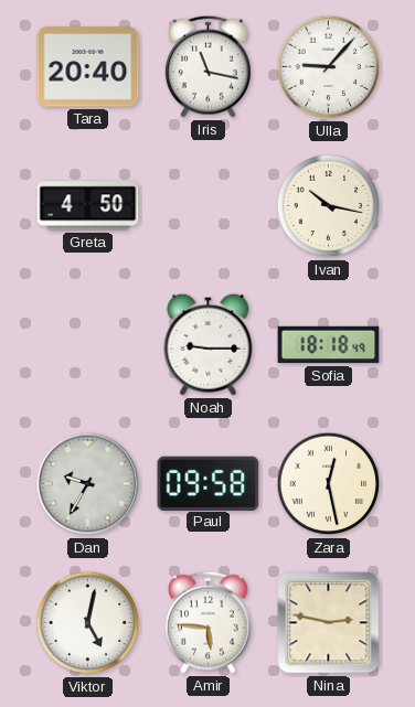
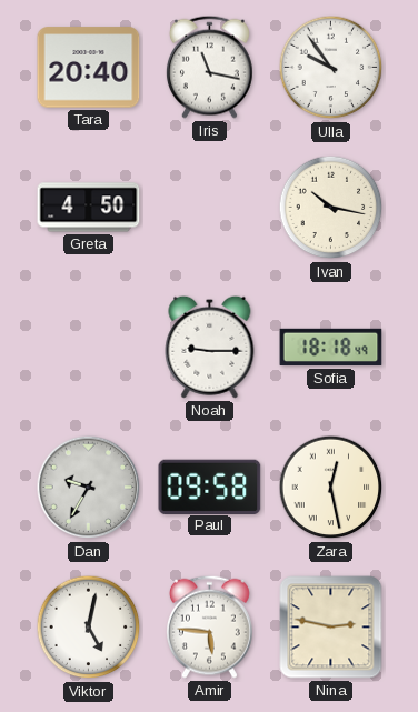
Ulla: 9:07 -> 9:54 (331, 68)
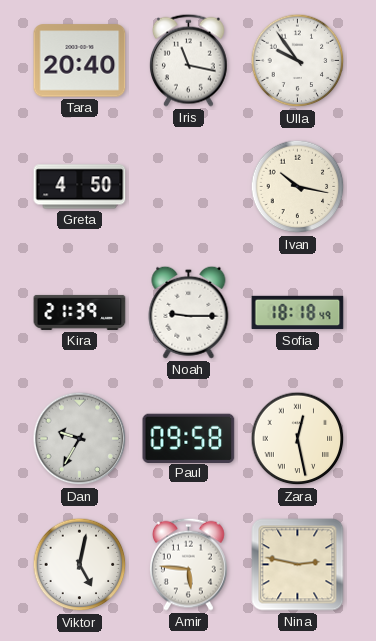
Kira: none -> 21:39 (80, 312)
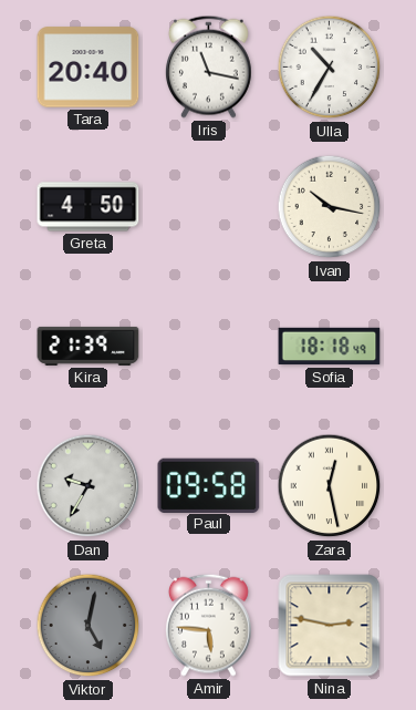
Ulla: 9:54 -> 10:35 (330, 68)
Noah: 9:15 -> none (189, 312)
Viktor dial: white -> grey (89, 626)
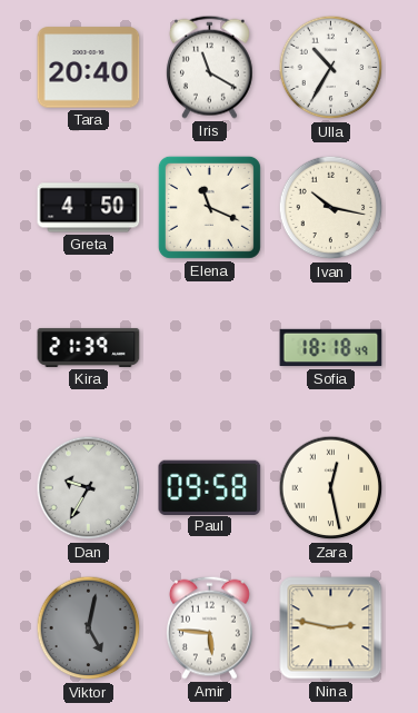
Iris: 11:17 -> 11:20 (209, 67)
Elena: none -> 11:19 (209, 207)
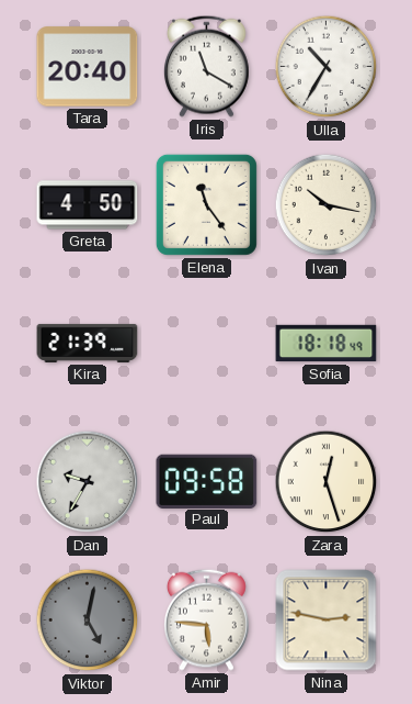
Elena: 11:19 -> 11:24 (206, 204)
Zara: 12:28 -> 12:27 (327, 482)
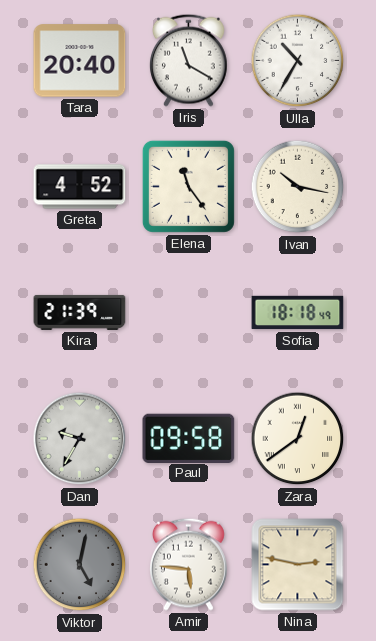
Greta: 4:50 -> 4:52 (80, 187)
Zara: 12:27 -> 12:39 (298, 439)
